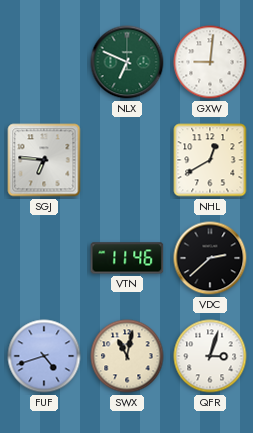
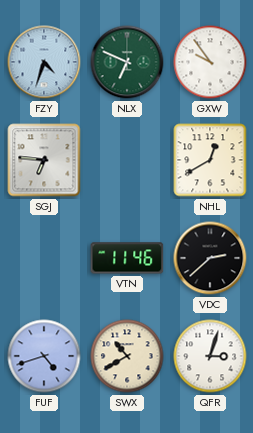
FZY: none -> 4:33 (44, 62)
GXW: 9:01 -> 9:54 (210, 62)
SWX: 11:02 -> 10:40 (127, 356)
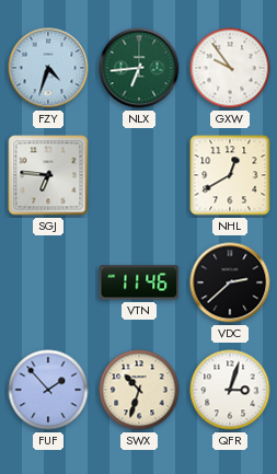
NLX: 6:49 -> 6:44 (139, 68)
FUF: 4:42 -> 1:53 (48, 390)
SWX: 10:40 -> 10:33 (139, 390)
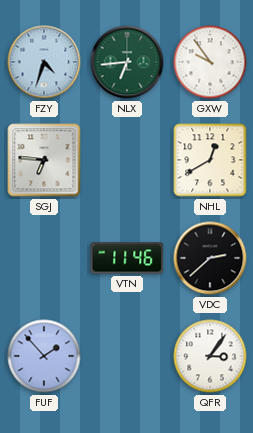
SWX: 10:33 -> none (139, 390)
QFR: 3:03 -> 3:06 (210, 356)
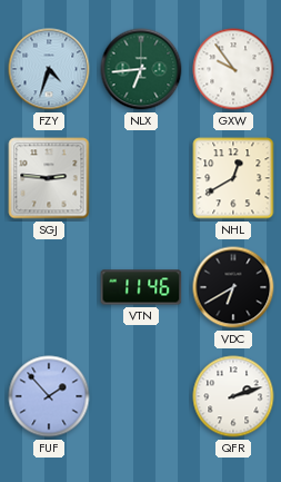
SGJ: 6:46 -> 2:46 (49, 178)
VDC: 2:38 -> 6:40 (233, 287)
QFR: 3:06 -> 2:12 (233, 396)
